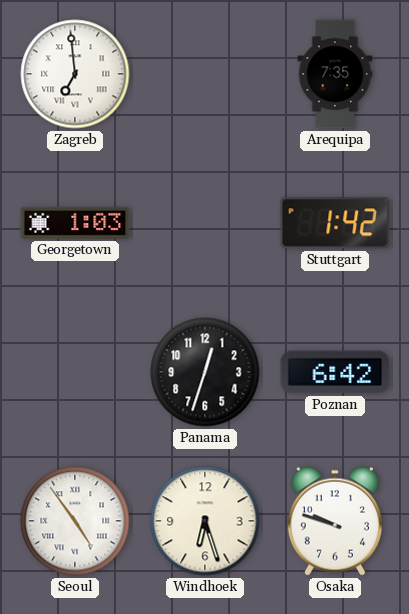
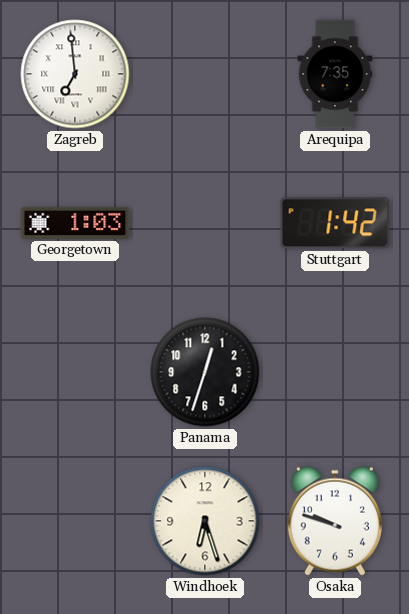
Poznan: 6:42 -> none (335, 372)
Seoul: 4:54 -> none (75, 521)
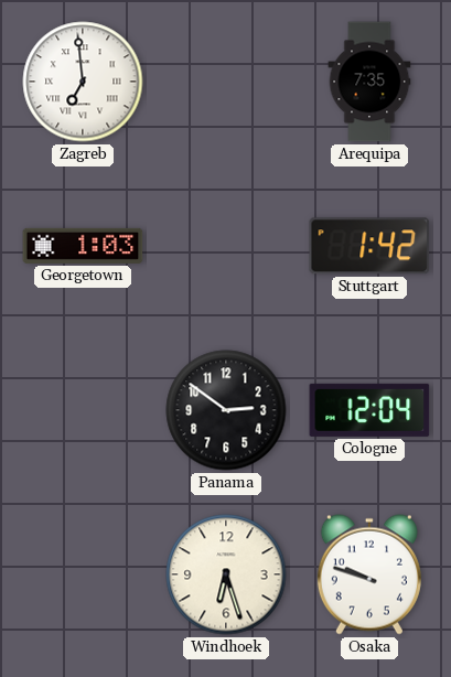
Panama: 12:33 -> 2:51 (226, 410)
Cologne: none -> 12:04 (369, 410)
